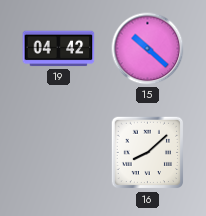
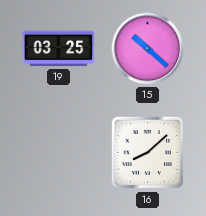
19: 04:42 -> 03:25 (59, 49)
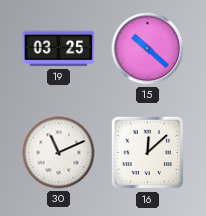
30: none -> 11:11 (59, 153)
16: 8:08 -> 12:08 (148, 153)
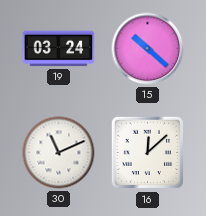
19: 03:25 -> 03:24 (59, 49)
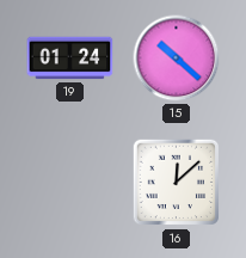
19: 03:24 -> 01:24 (70, 59)
30: 11:11 -> none (59, 153)
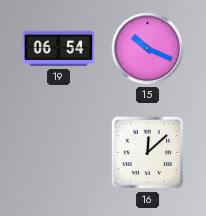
19: 01:24 -> 06:54 (59, 49)
15: 10:22 -> 10:19 (148, 49)
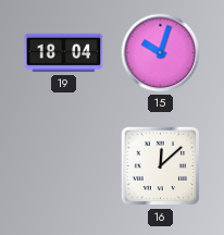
19: 06:54 -> 18:04 (64, 53)
15: 10:19 -> 10:03 (161, 53)
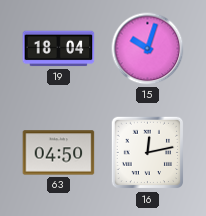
63: none -> 04:50 (59, 153)
16: 12:08 -> 12:13 (148, 153)
